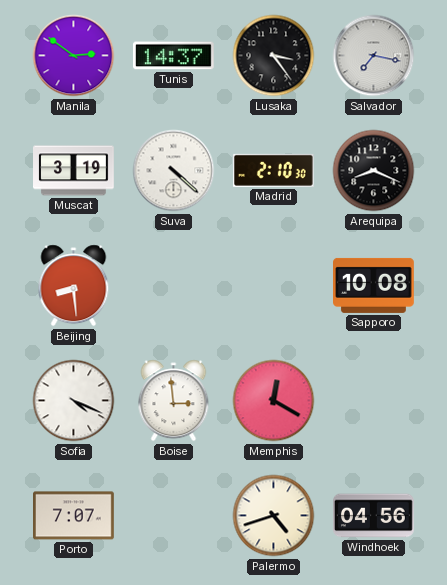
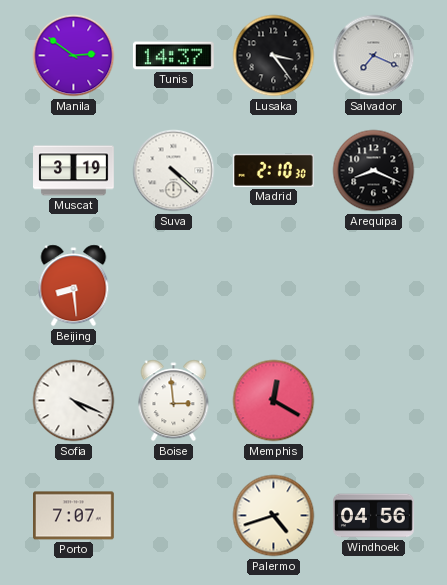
Salvador: 7:17 -> 7:19 (374, 56)
Sapporo: 10:08 -> none (374, 285)
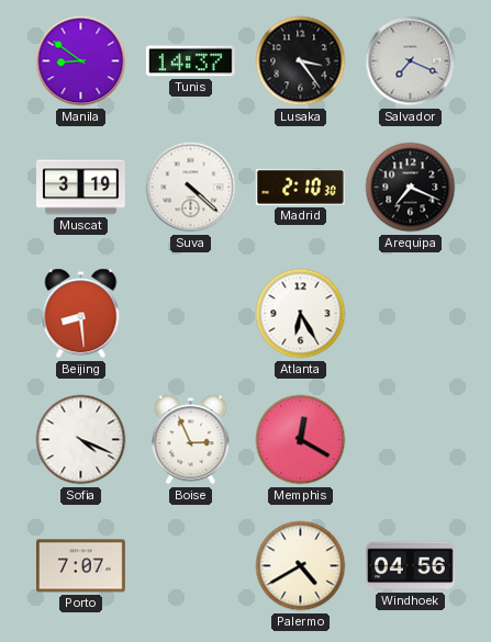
Manila: 2:51 -> 8:51 (81, 61)
Arequipa: 8:19 -> 7:19 (411, 188)
Atlanta: none -> 6:25 (301, 314)
Boise: 2:59 -> 2:56 (191, 440)
Palermo: 4:42 -> 4:40 (301, 566)
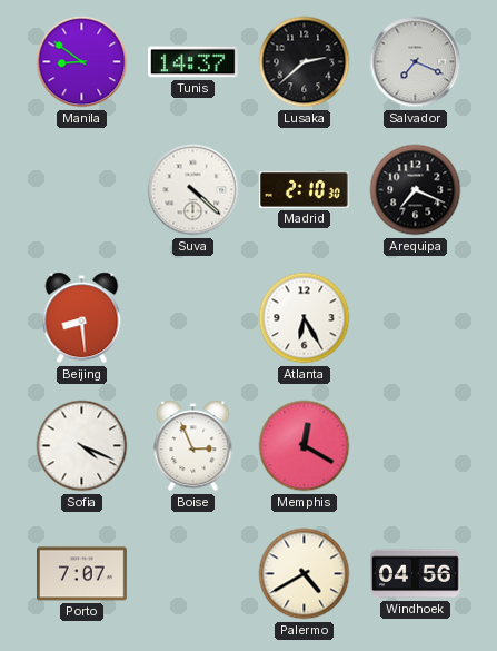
Lusaka: 3:24 -> 2:38 (305, 62)
Muscat: 3:19 -> none (81, 188)
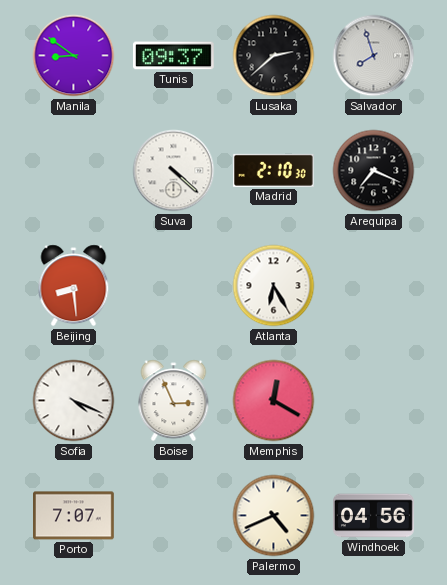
Tunis: 14:37 -> 09:37 (173, 56)
Salvador: 7:19 -> 7:57 (374, 56)
Palermo: 4:40 -> 4:41 (274, 516)
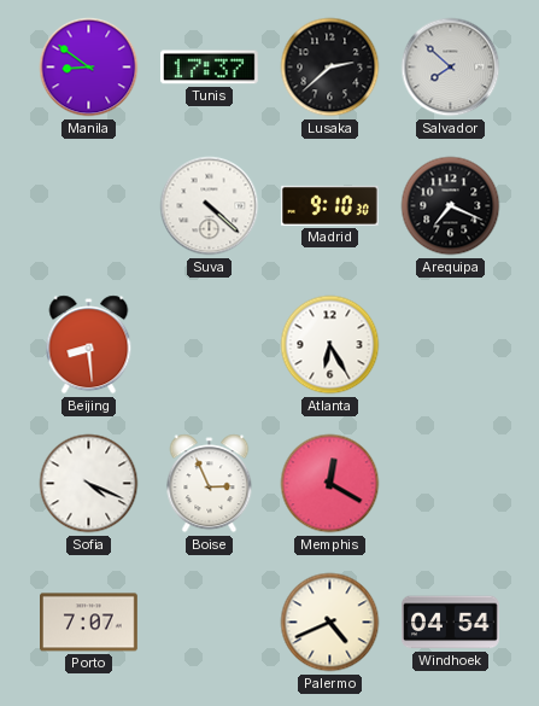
Tunis: 09:37 -> 17:37 (209, 68)
Salvador: 7:57 -> 7:52 (451, 68)
Madrid: 2:10 -> 9:10 (329, 205)
Windhoek: 04:56 -> 04:54 (451, 623)
